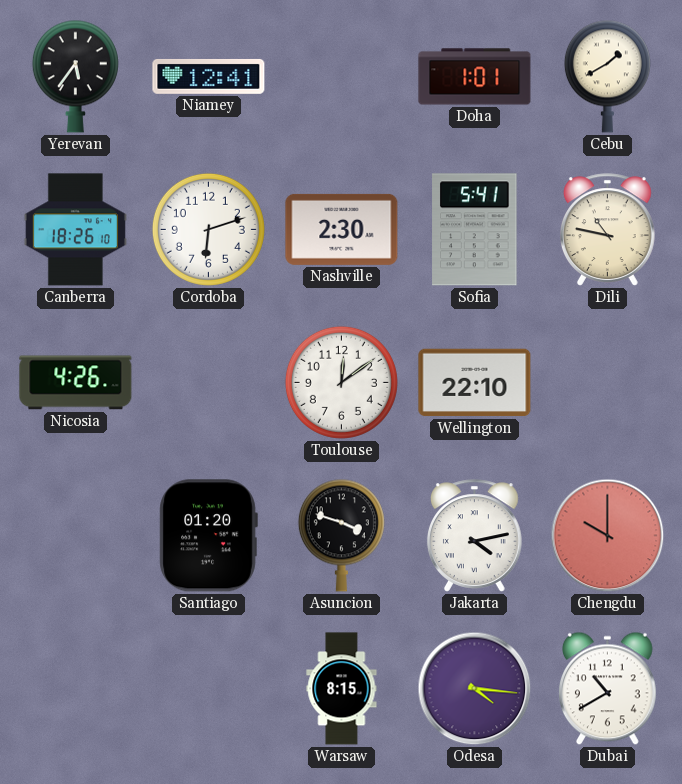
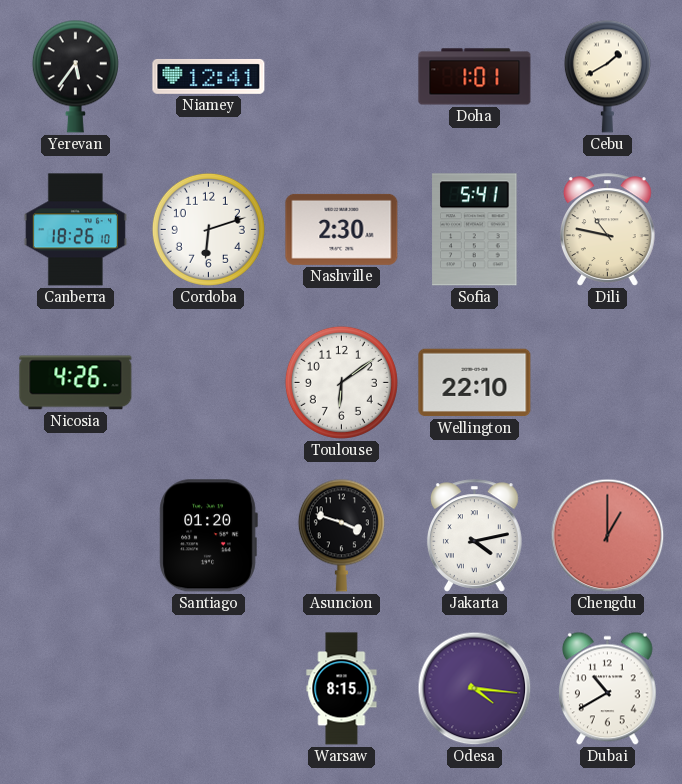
Toulouse: 12:09 -> 6:09 (341, 382)
Chengdu: 10:00 -> 1:00 (608, 536)
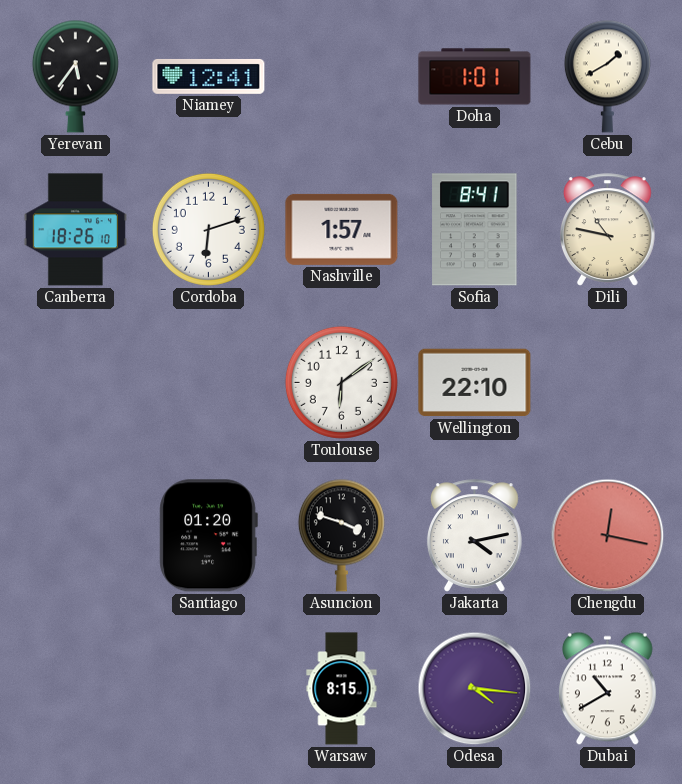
Nashville: 2:30 -> 1:57 (342, 229)
Sofia: 5:41 -> 8:41 (475, 230)
Nicosia: 4:26 -> none (76, 383)
Chengdu: 1:00 -> 12:17 (608, 536)
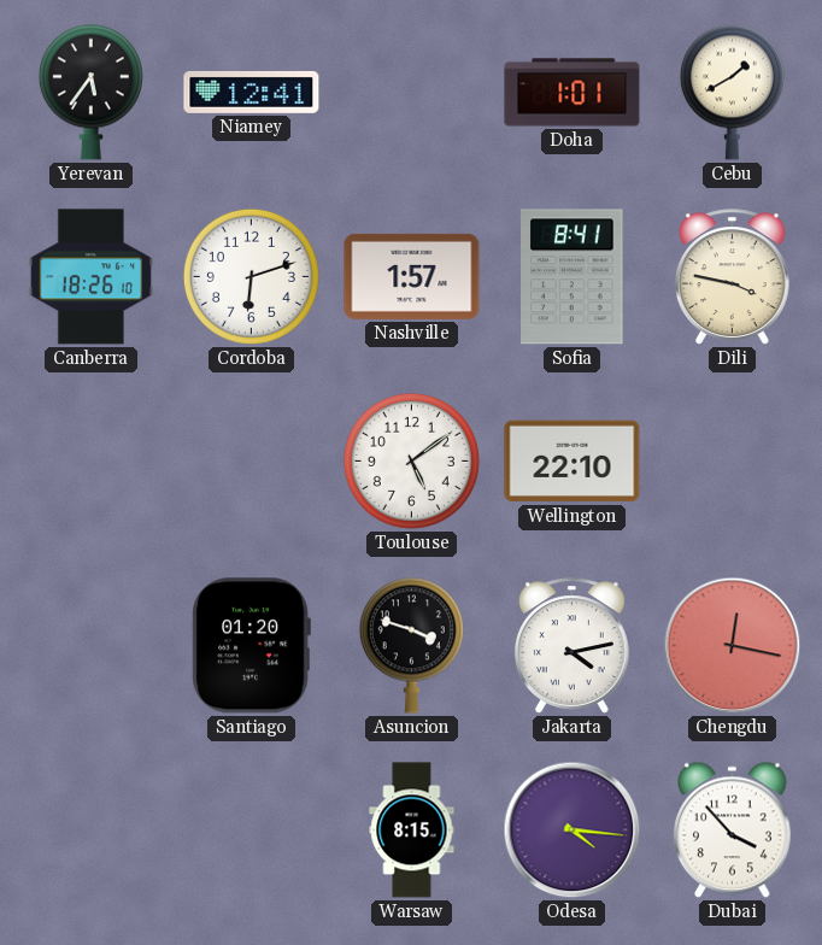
Dili: 10:47 -> 3:47 (732, 277)
Toulouse: 6:09 -> 5:09 (411, 460)
Dubai: 10:40 -> 3:53 (732, 830)
